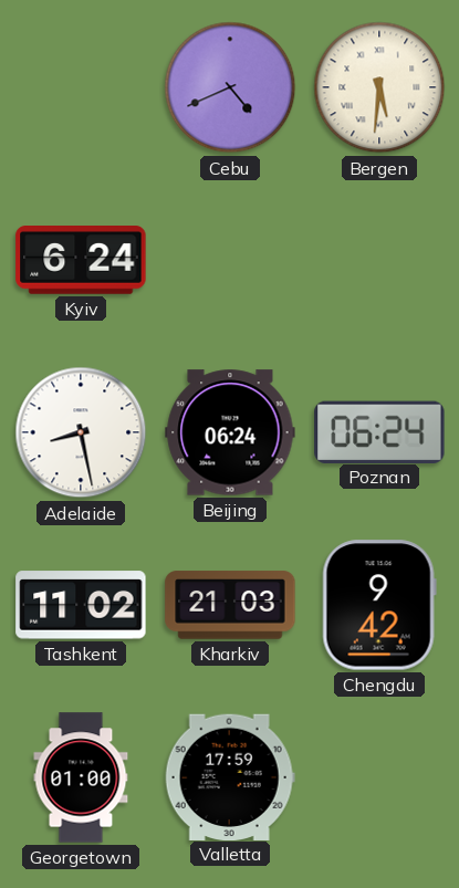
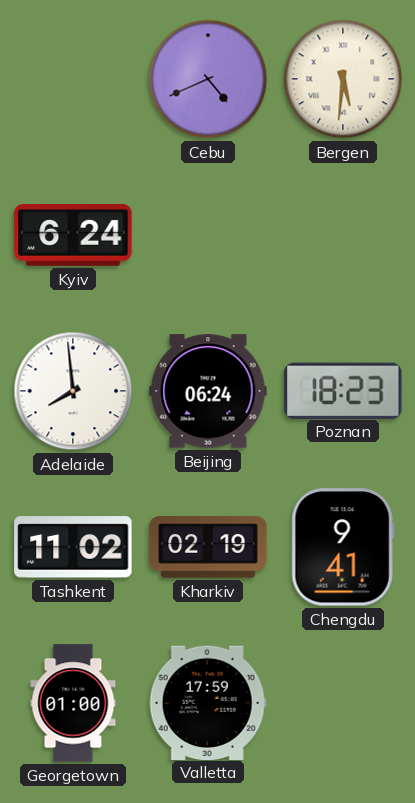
Adelaide: 8:28 -> 7:59 (73, 391)
Poznan: 06:24 -> 18:23 (343, 390)
Kharkiv: 21:03 -> 02:19 (208, 547)
Chengdu: 9:42 -> 9:41 (343, 547)
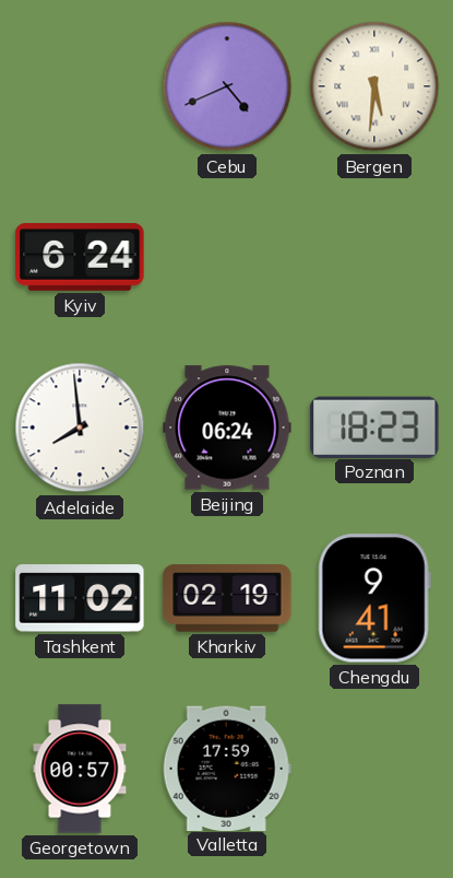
Georgetown: 01:00 -> 00:57 (80, 769)
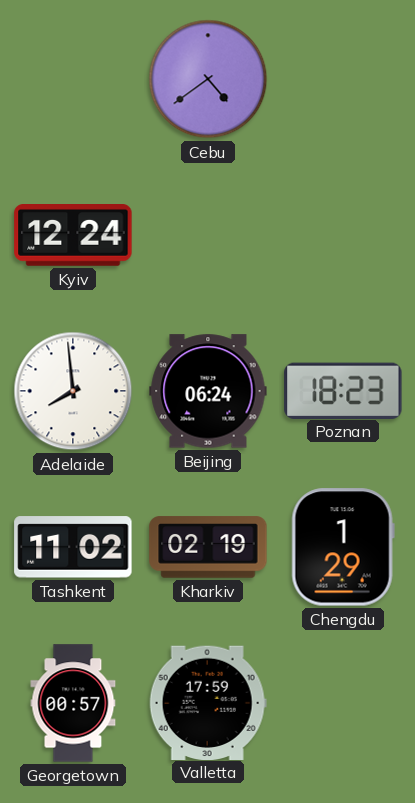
Cebu: 4:41 -> 4:39 (208, 79)
Bergen: 5:31 -> none (374, 86)
Kyiv: 6:24 -> 12:24 (73, 236)
Chengdu: 9:41 -> 1:29 (343, 547)
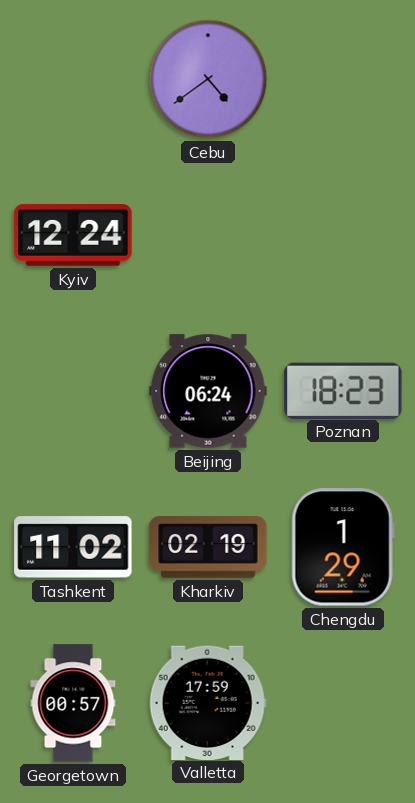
Adelaide: 7:59 -> none (73, 391)
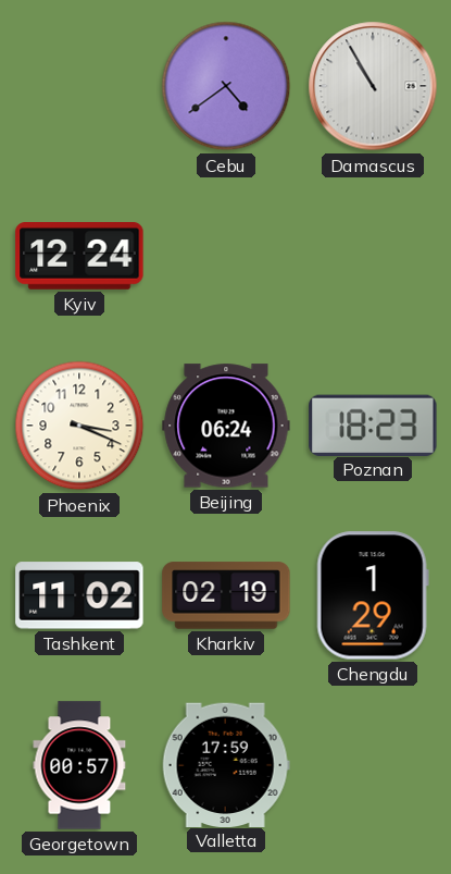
Damascus: none -> 10:55 (373, 86)
Phoenix: none -> 3:19 (79, 426)
